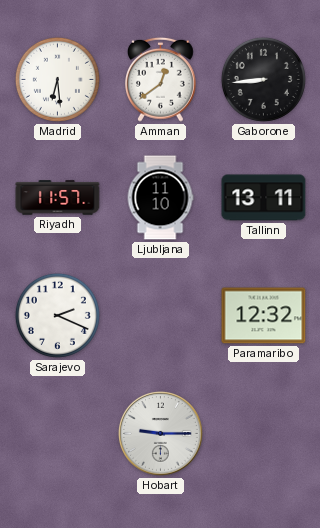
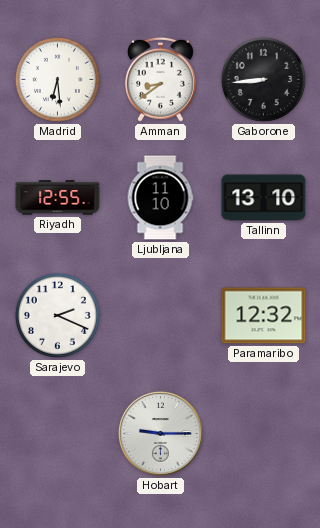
Amman: 12:39 -> 8:39 (161, 79)
Riyadh: 11:57 -> 12:55 (58, 198)
Tallinn: 13:11 -> 13:10 (264, 198)
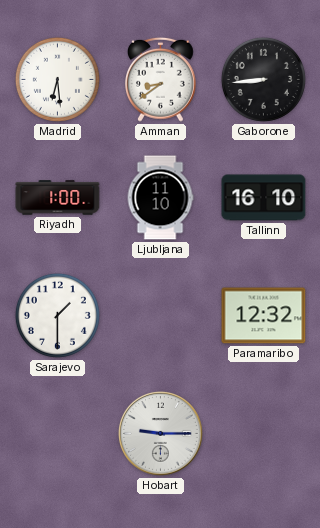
Riyadh: 12:55 -> 1:00 (58, 198)
Tallinn: 13:10 -> 16:10 (264, 198)
Sarajevo: 2:19 -> 1:30 (57, 315)
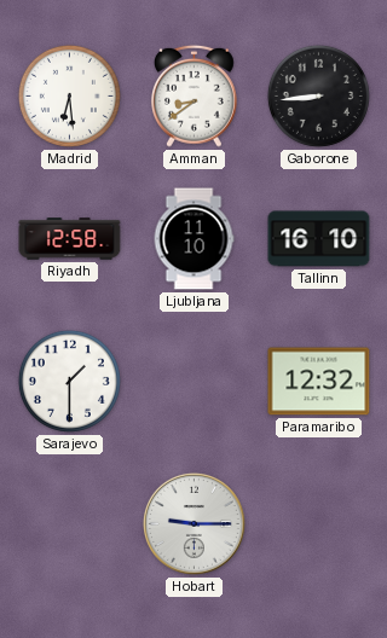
Riyadh: 1:00 -> 12:58 (70, 239)
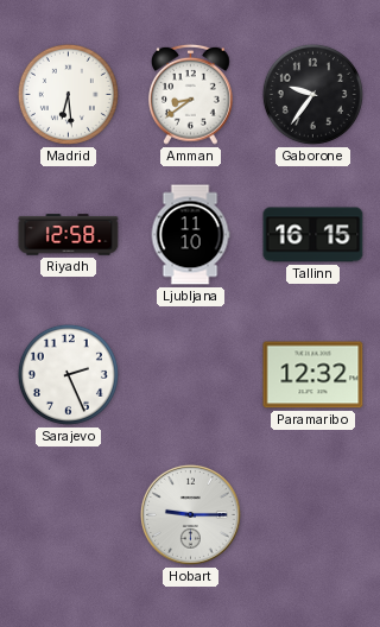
Gaborone: 8:44 -> 9:36 (312, 94)
Tallinn: 16:10 -> 16:15 (313, 235)
Sarajevo: 1:30 -> 2:26 (68, 374)
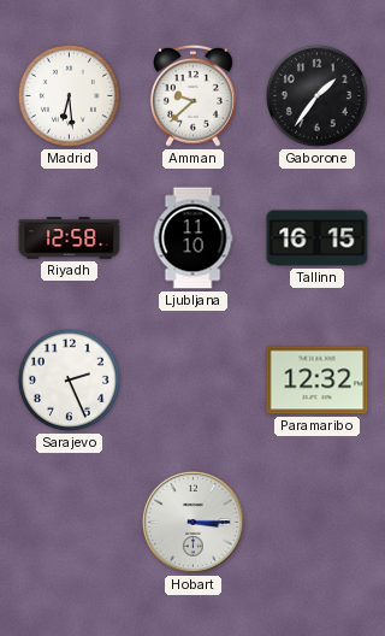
Amman: 8:39 -> 9:38 (194, 95)
Gaborone: 9:36 -> 1:36 (316, 95)
Hobart: 9:15 -> 3:15 (192, 522)
